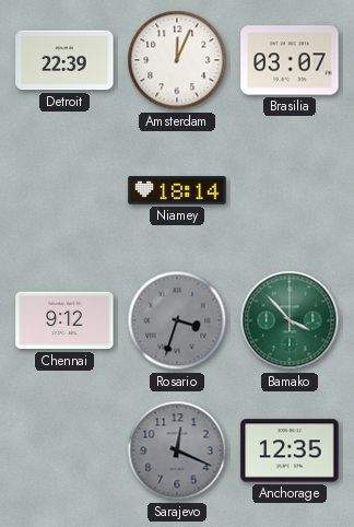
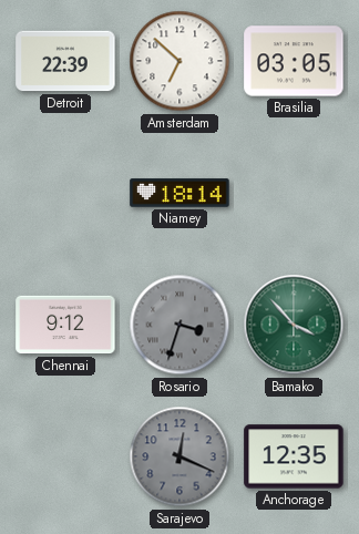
Amsterdam: 12:04 -> 6:52 (179, 61)
Brasilia: 03:07 -> 03:05 (294, 61)
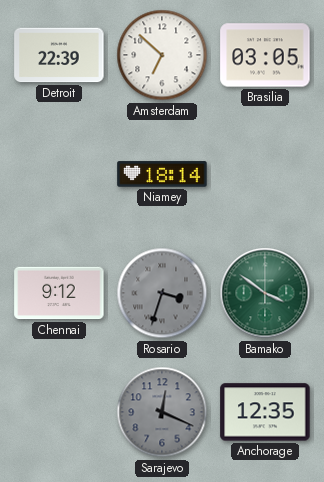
Bamako: 3:53 -> 3:51 (265, 293)
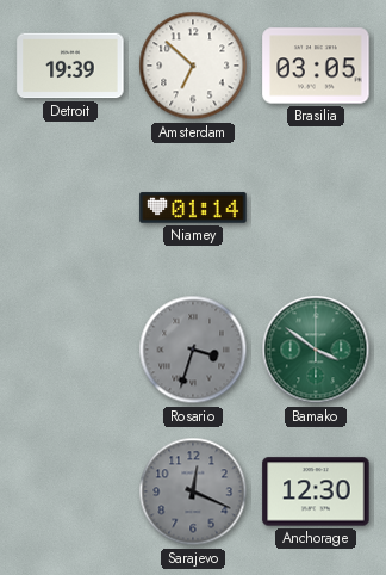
Detroit: 22:39 -> 19:39 (70, 66)
Niamey: 18:14 -> 01:14 (193, 208)
Chennai: 9:12 -> none (59, 293)
Anchorage: 12:35 -> 12:30 (316, 491)
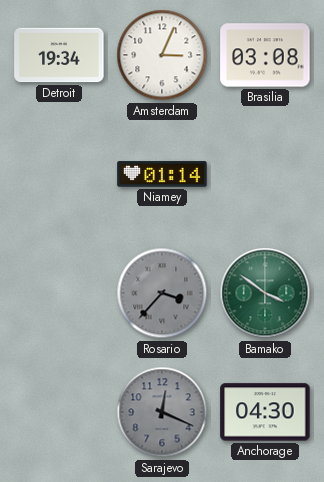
Detroit: 19:39 -> 19:34 (59, 55)
Amsterdam: 6:52 -> 3:04 (162, 55)
Brasilia: 03:05 -> 03:08 (265, 55)
Rosario: 3:33 -> 3:37 (162, 293)
Anchorage: 12:30 -> 04:30 (265, 412)
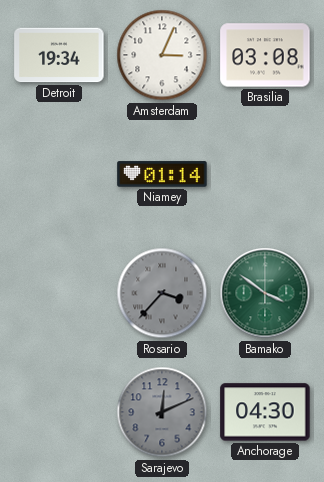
Sarajevo: 12:19 -> 12:11 (162, 412)
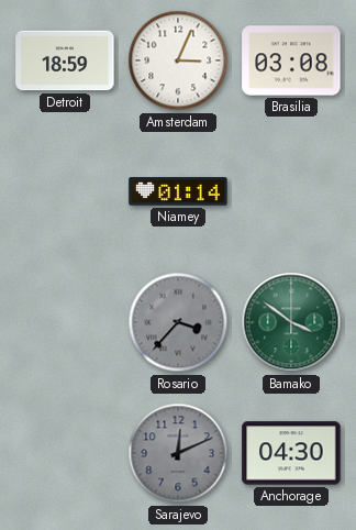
Detroit: 19:34 -> 18:59 (65, 60)
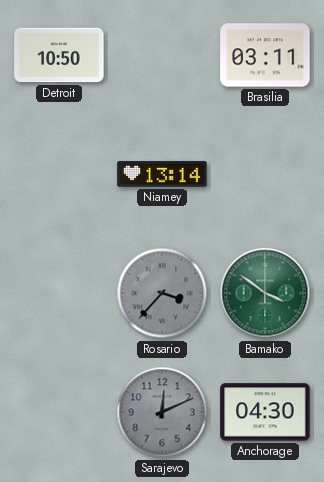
Detroit: 18:59 -> 10:50 (59, 55)
Amsterdam: 3:04 -> none (178, 60)
Brasilia: 03:08 -> 03:11 (265, 55)
Niamey: 01:14 -> 13:14 (162, 174)
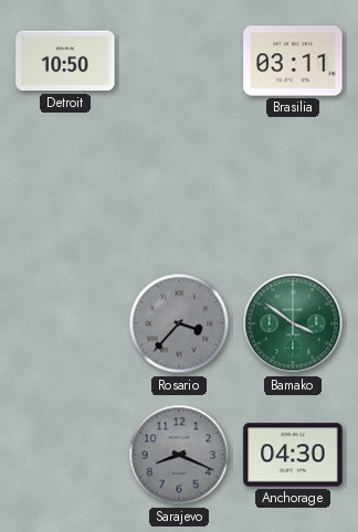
Niamey: 13:14 -> none (162, 174)
Sarajevo: 12:11 -> 8:19 (179, 455)
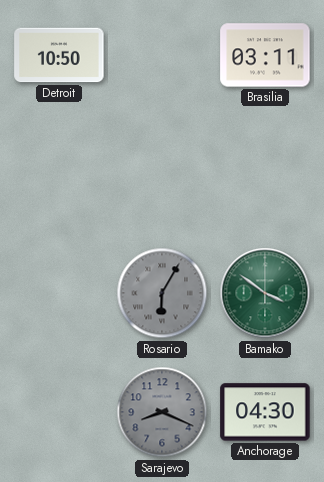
Rosario: 3:37 -> 6:05 (162, 293)
